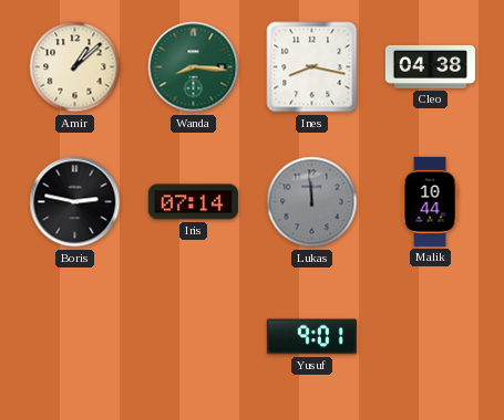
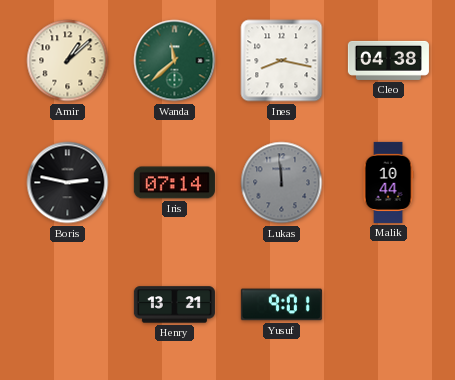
Wanda: 8:16 -> 11:38 (175, 61)
Henry: none -> 13:21 (174, 305)
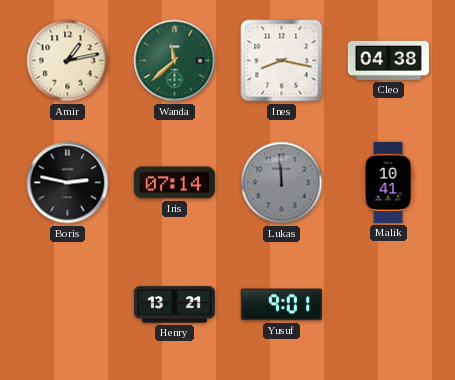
Amir: 1:08 -> 1:13 (68, 61)
Malik: 10:44 -> 10:41 (388, 182)
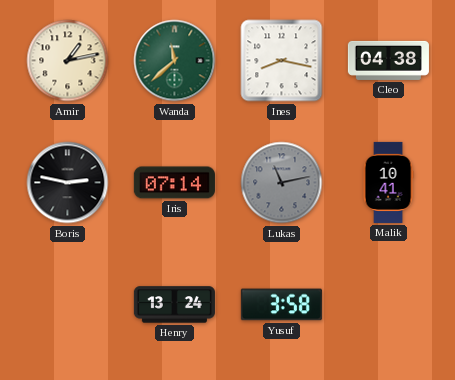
Lukas: 11:59 -> 11:13 (282, 183)
Henry: 13:21 -> 13:24 (174, 305)
Yusuf: 9:01 -> 3:58 (281, 305)
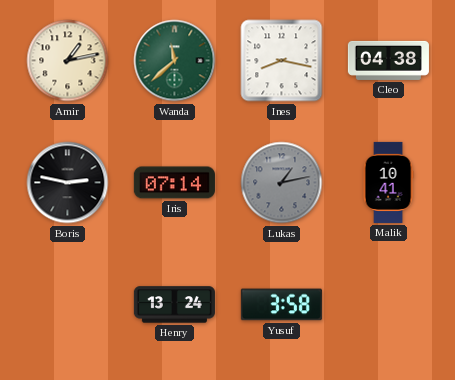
Lukas: 11:13 -> 1:13 (282, 183)
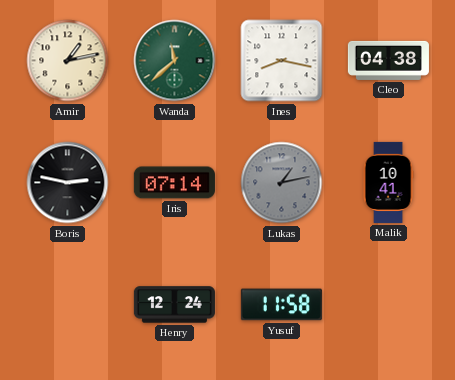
Henry: 13:24 -> 12:24 (174, 305)
Yusuf: 3:58 -> 11:58 (281, 305)
